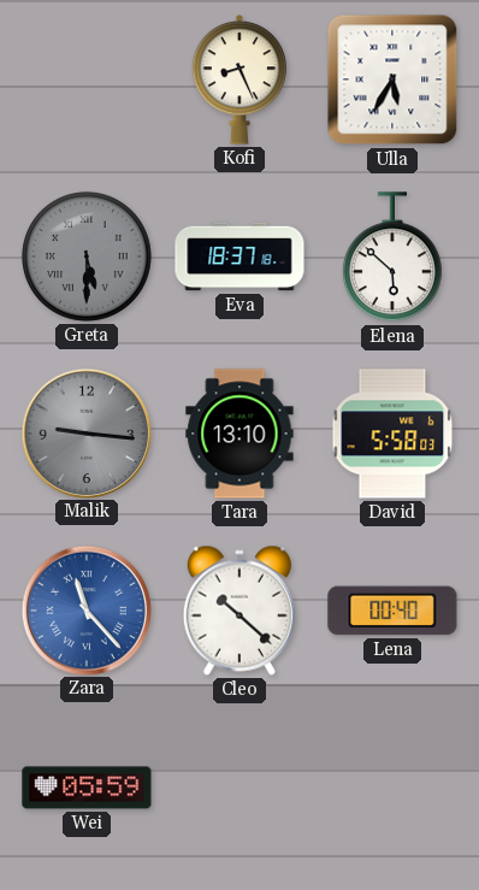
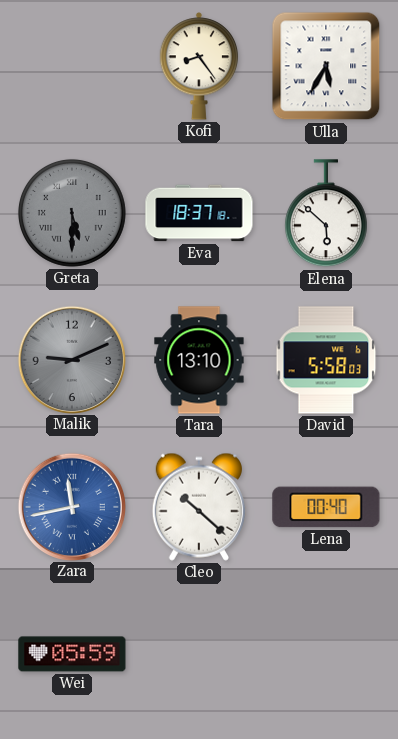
Kofi: 8:26 -> 8:24 (199, 66)
Malik: 9:16 -> 9:11 (71, 359)
Zara: 11:23 -> 11:43 (71, 506)
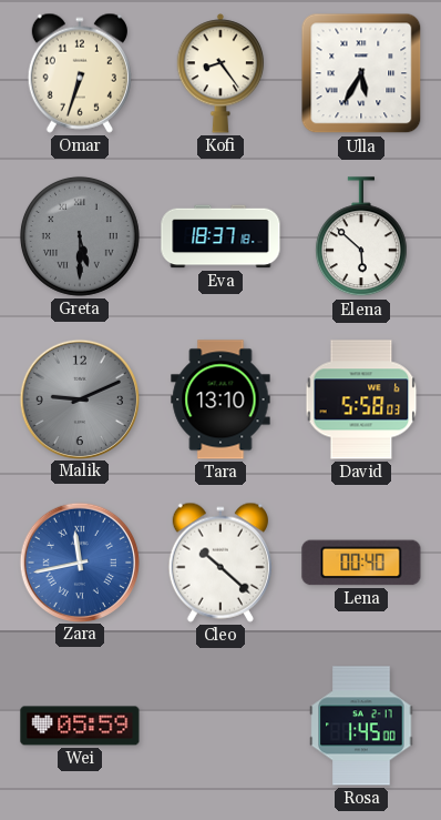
Omar: none -> 6:33 (80, 73)
Rosa: none -> 1:45 (361, 726)
